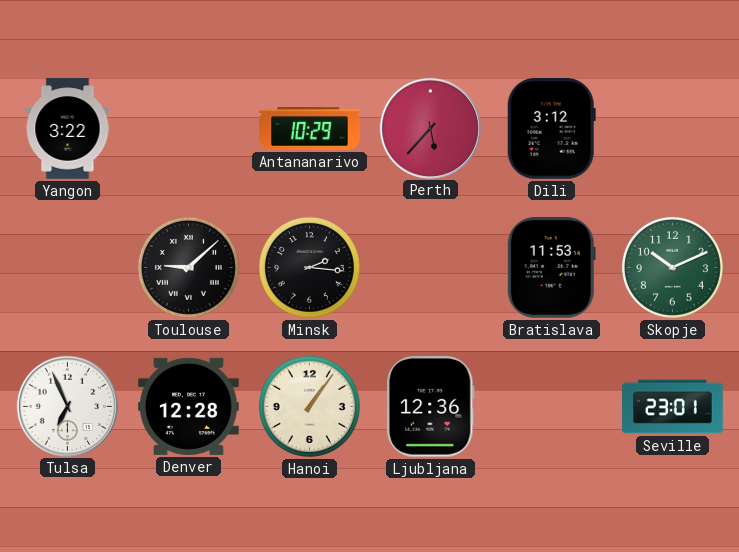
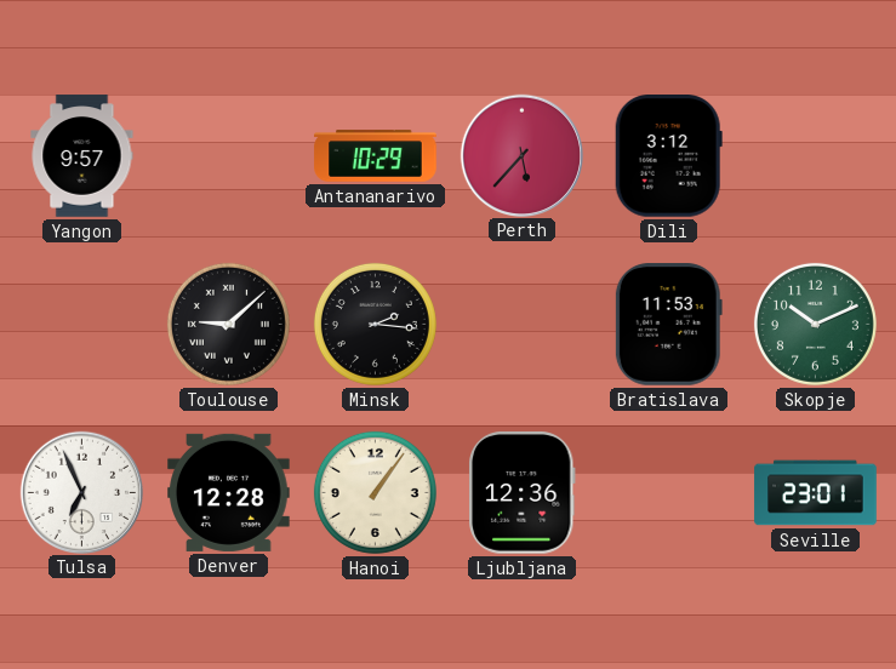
Yangon: 3:22 -> 9:57 (82, 156)
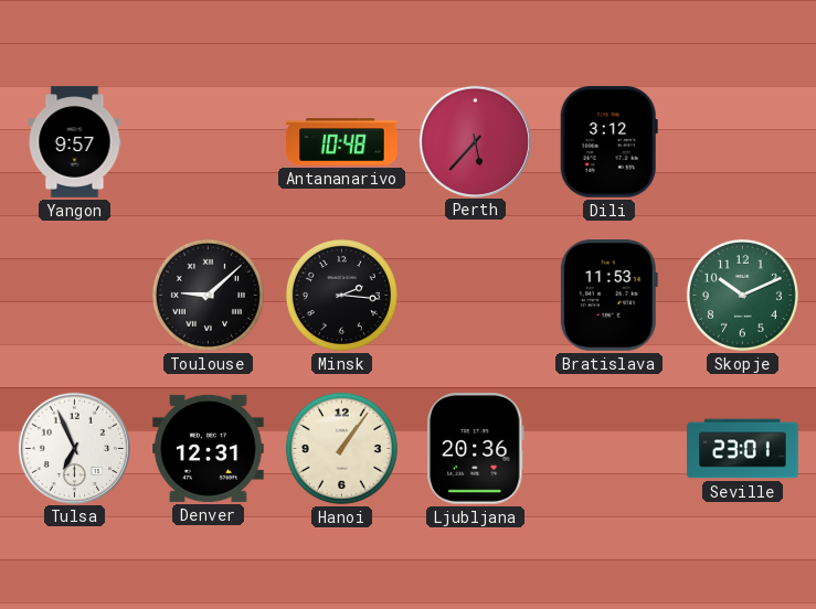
Antananarivo: 10:29 -> 10:48 (342, 142)
Denver: 12:28 -> 12:31 (209, 448)
Ljubljana: 12:36 -> 20:36 (476, 449)
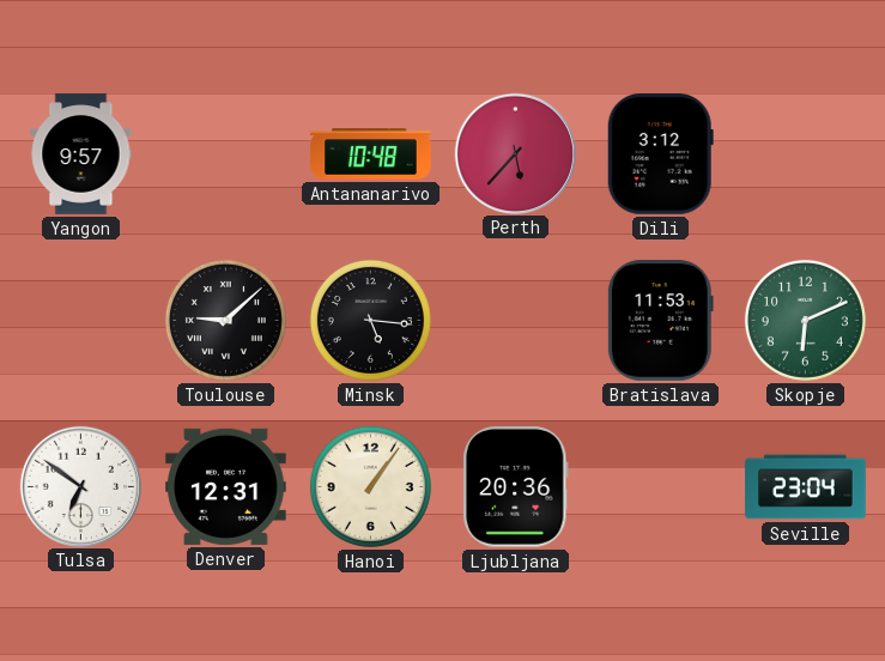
Minsk: 2:16 -> 5:16 (370, 320)
Skopje: 10:11 -> 6:11 (805, 320)
Tulsa: 6:56 -> 6:51 (80, 486)
Seville: 23:01 -> 23:04 (806, 487)
